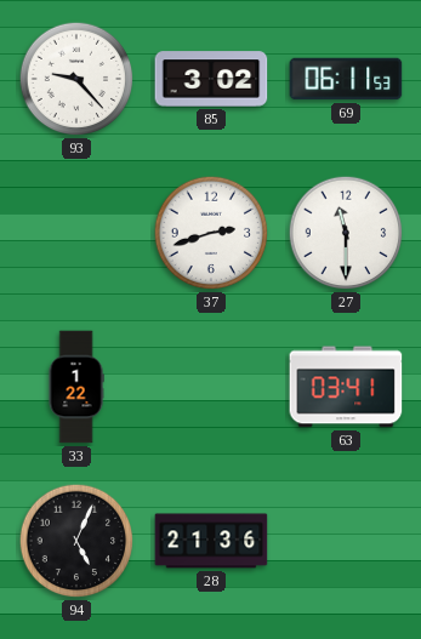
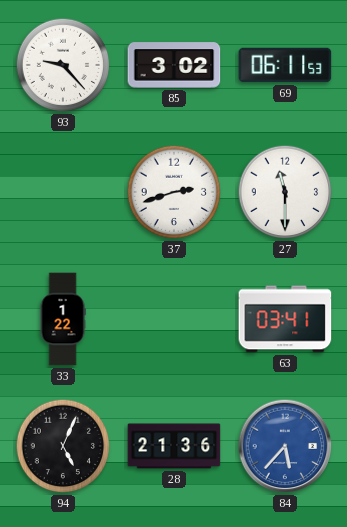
84: none -> 5:37 (285, 446)
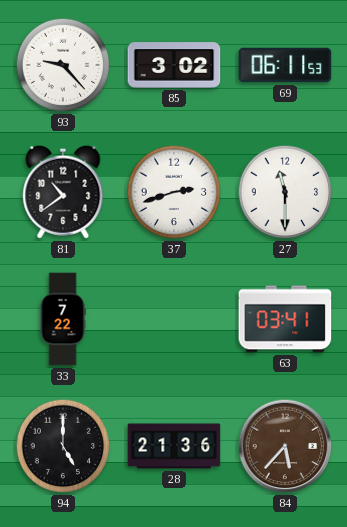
81: none -> 10:39 (63, 192)
33: 1:22 -> 7:22 (63, 319)
94: 5:04 -> 5:00 (63, 446)
84 dial: blue -> brown (285, 446)
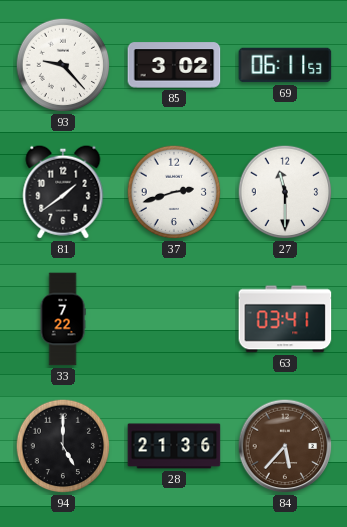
81: 10:39 -> 1:39 (63, 192)
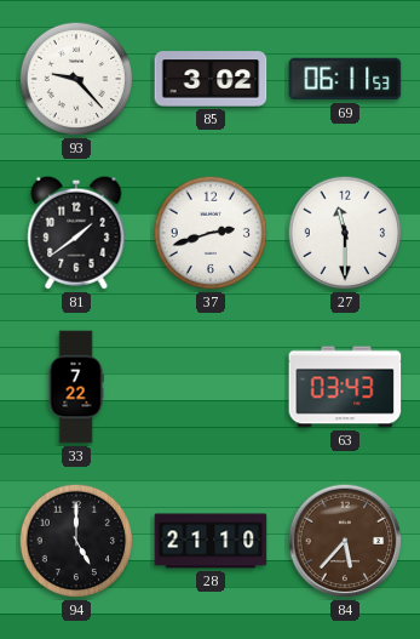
63: 03:41 -> 03:43 (345, 387)
28: 21:36 -> 21:10 (211, 541)
